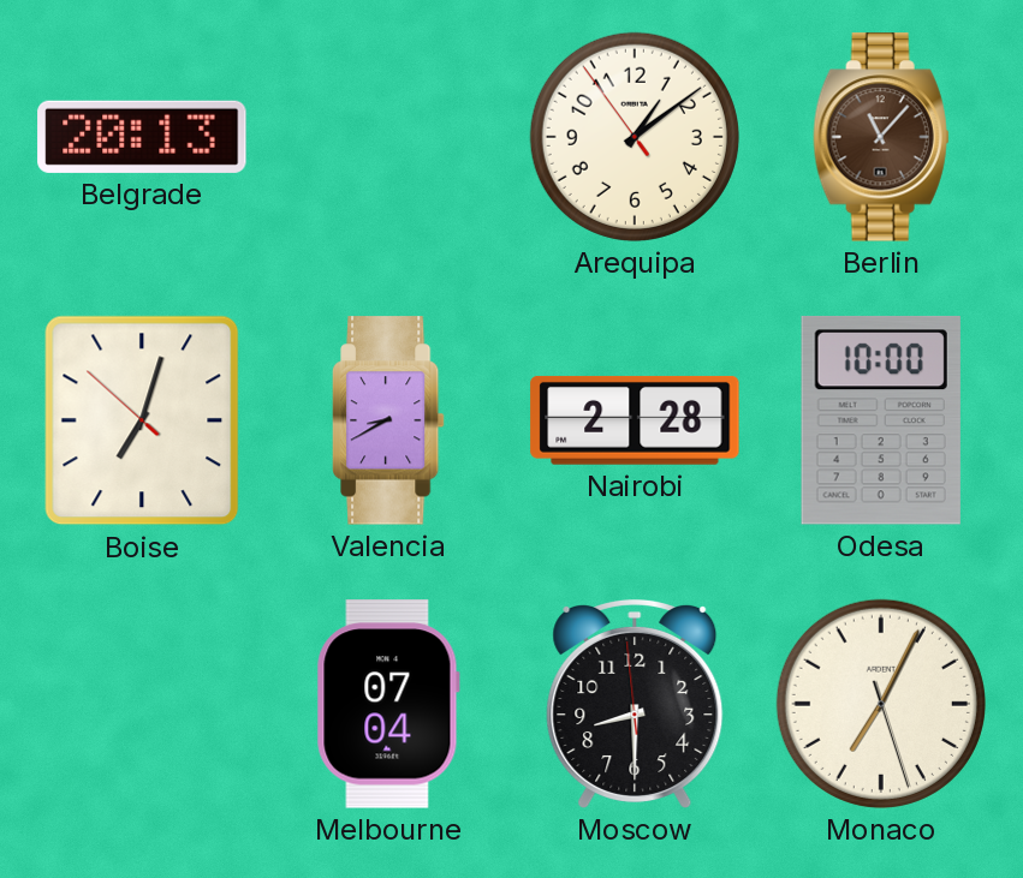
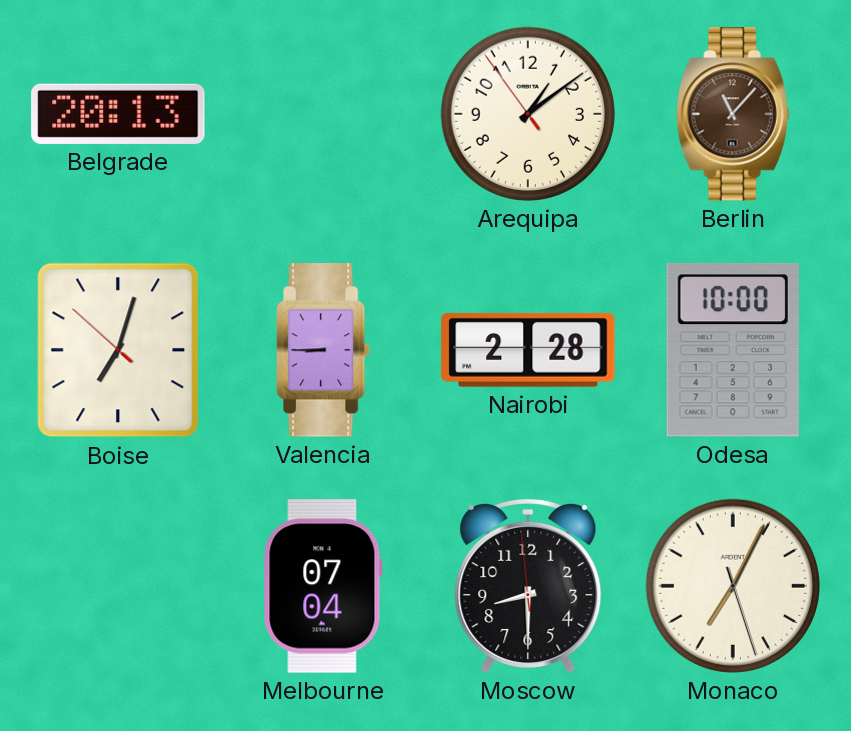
Valencia: 8:40 -> 8:45 (324, 350)
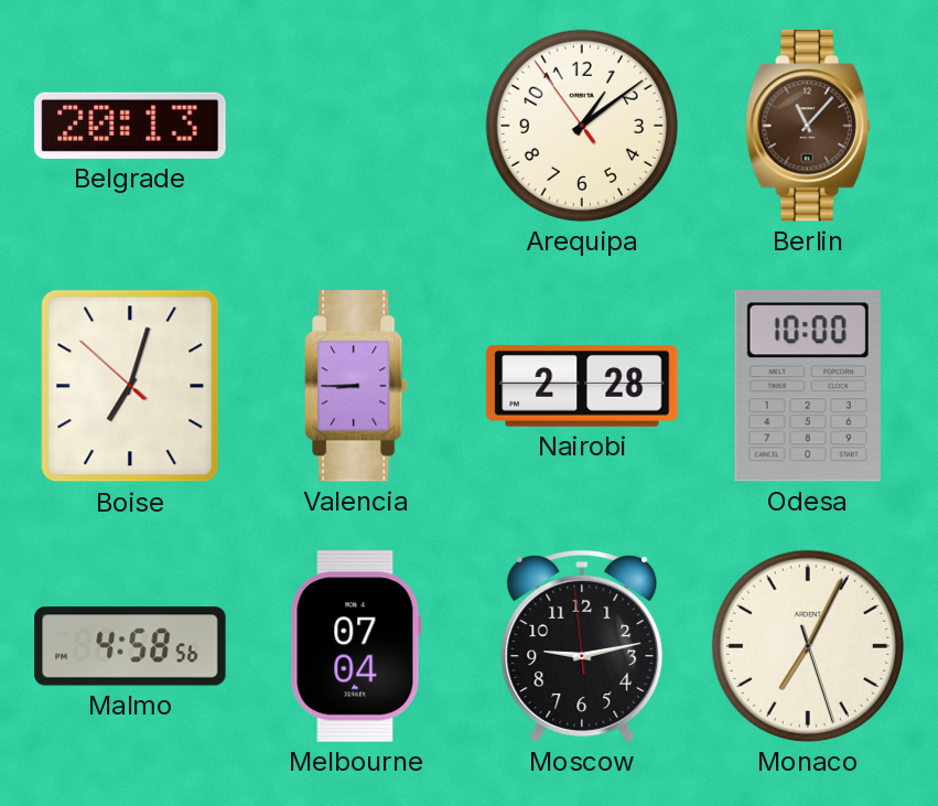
Malmo: none -> 4:58 (130, 646)
Moscow: 8:29 -> 9:12 (582, 646)
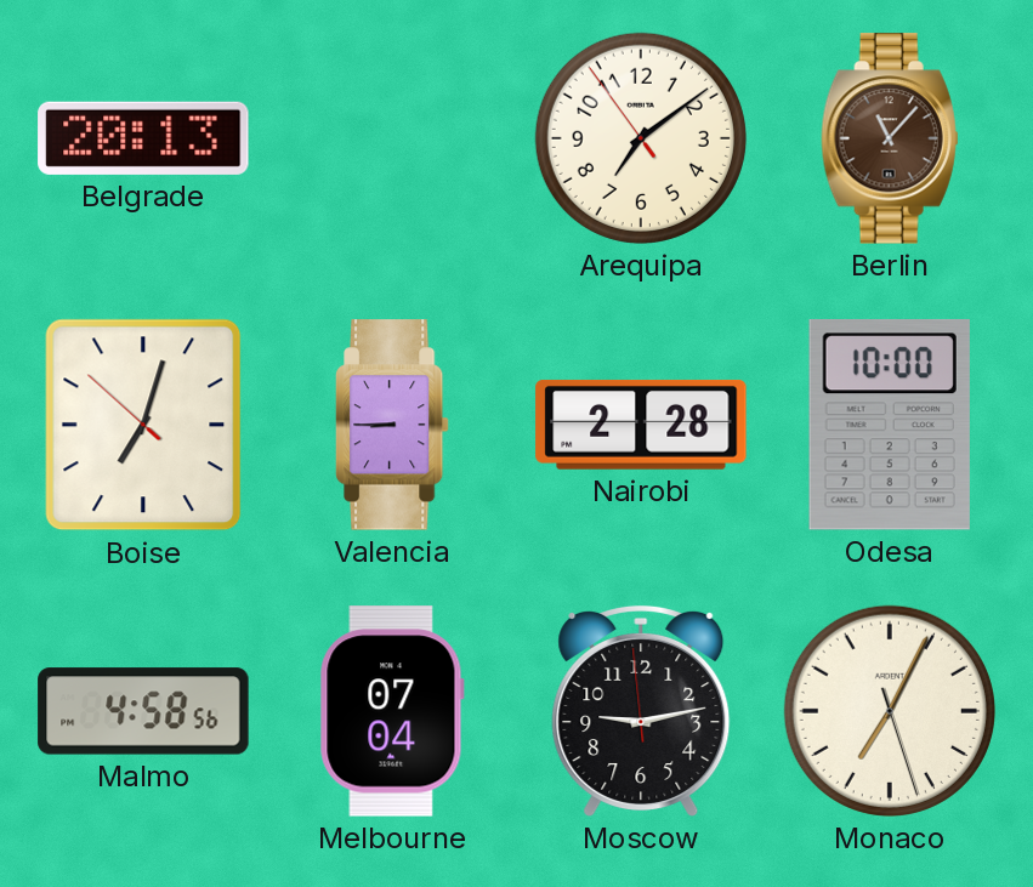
Arequipa: 1:08 -> 7:08 (641, 138)
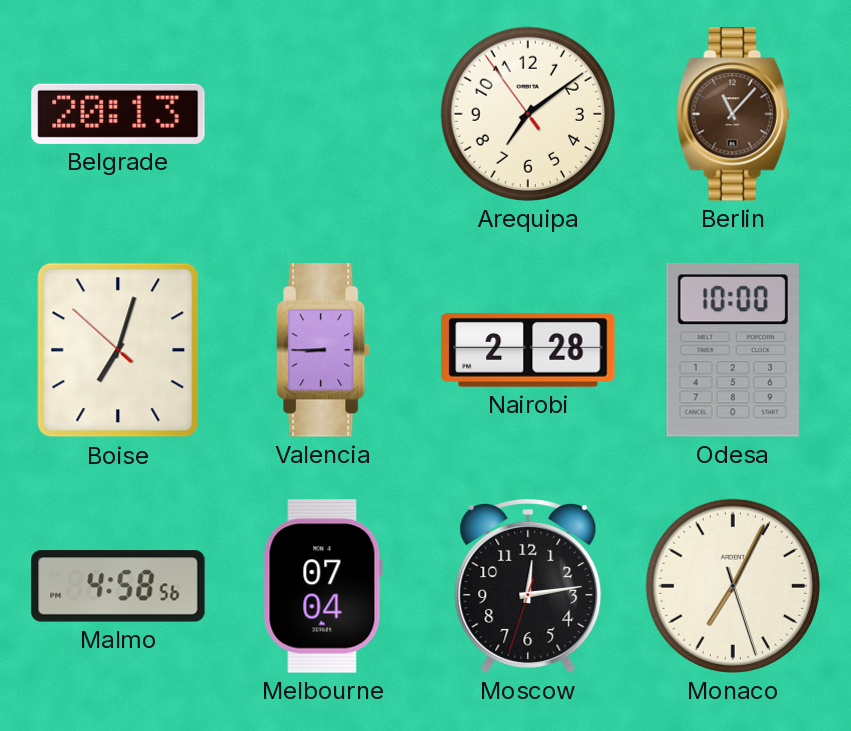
Moscow: 9:12 -> 12:13 (528, 586)
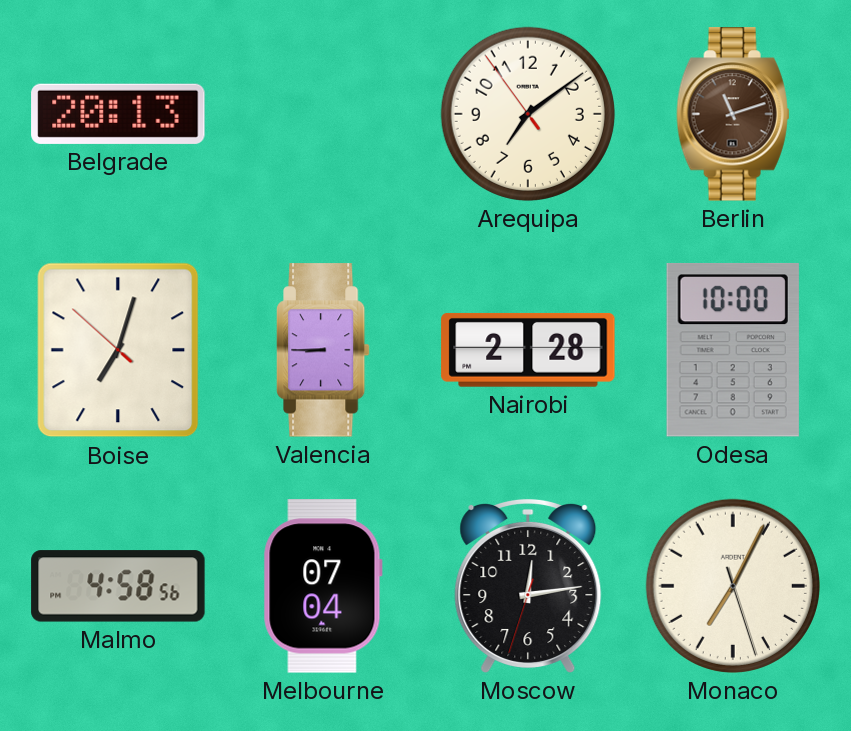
Berlin: 11:07 -> 11:12 (733, 114)
